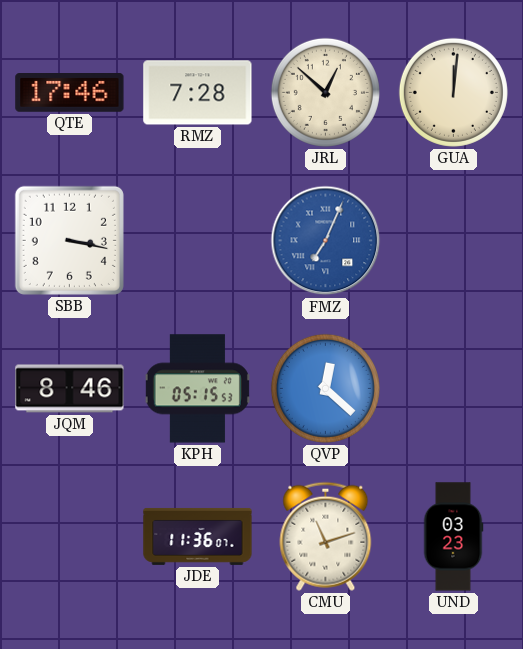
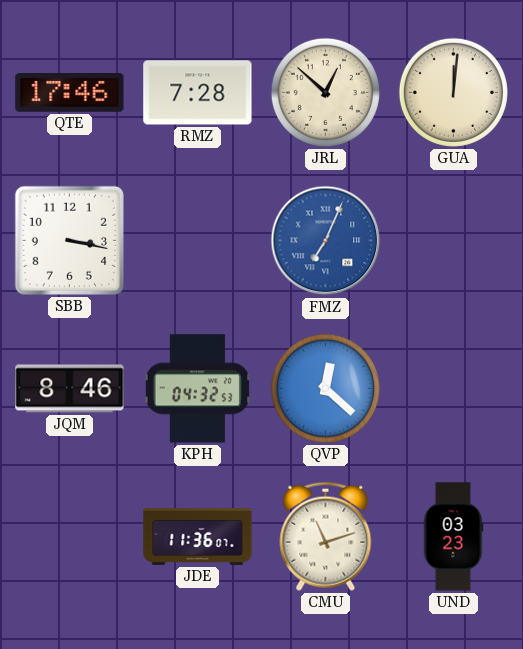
KPH: 05:15 -> 04:32 (197, 389)
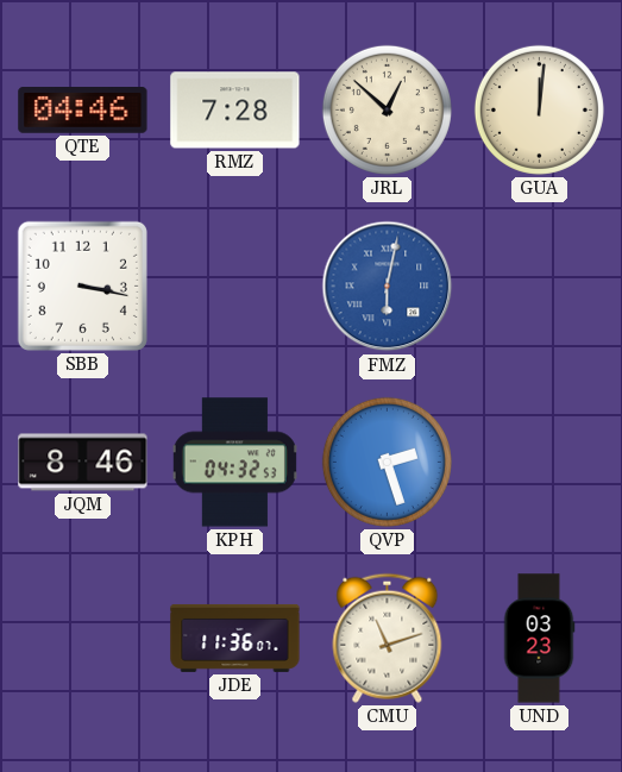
QTE: 17:46 -> 04:46 (83, 111)
FMZ: 7:04 -> 6:02 (388, 287)
QVP: 12:22 -> 2:27 (387, 462)
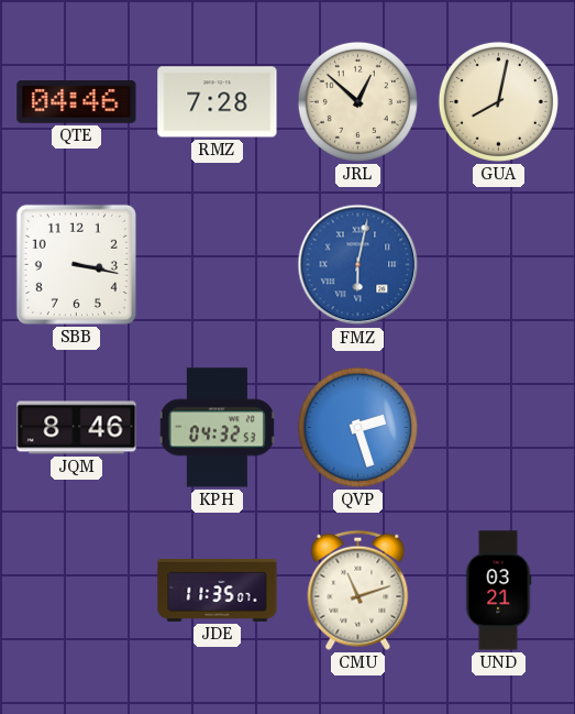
GUA: 12:01 -> 8:02 (498, 101)
JDE: 11:36 -> 11:35 (218, 590)
UND: 03:23 -> 03:21 (498, 591)
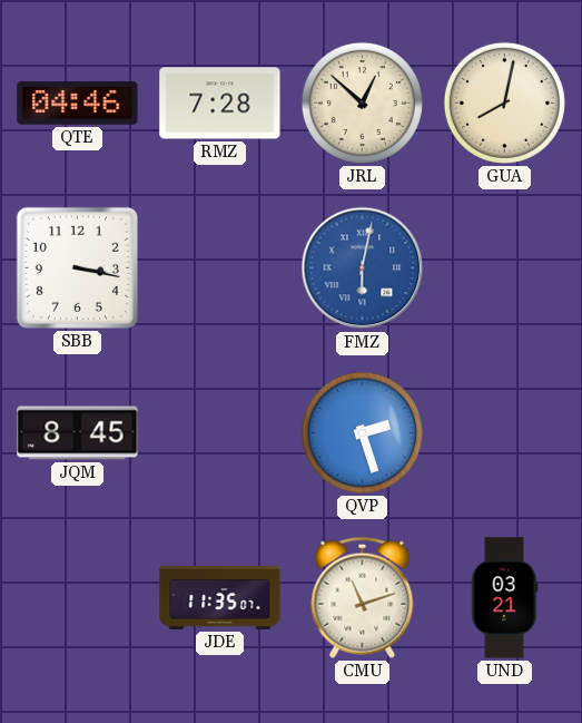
JQM: 8:46 -> 8:45 (78, 433)
KPH: 04:32 -> none (217, 428)
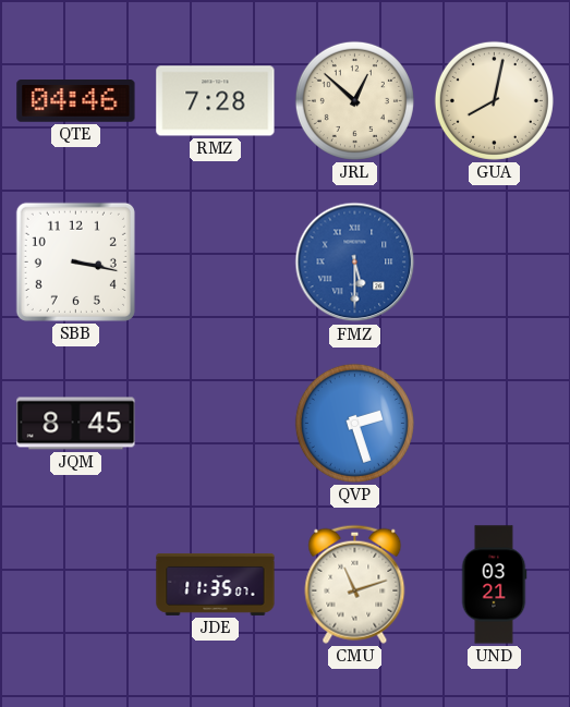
FMZ: 6:02 -> 5:30 (355, 263)
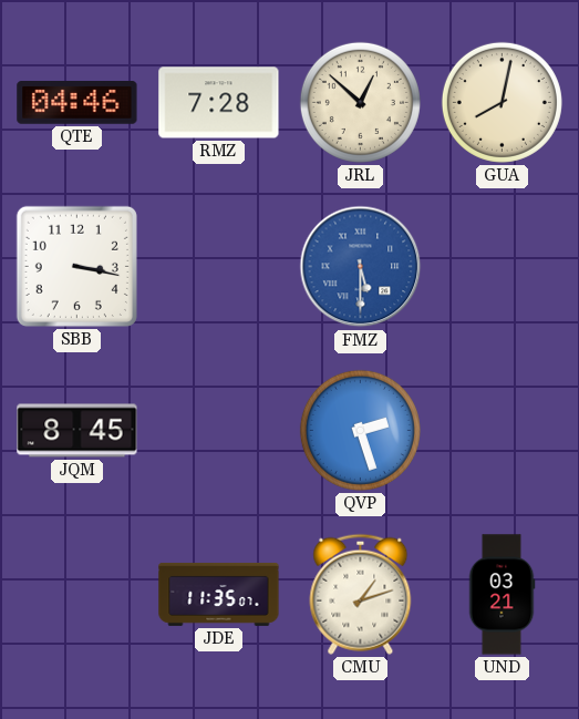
CMU: 11:12 -> 1:12 (361, 594)
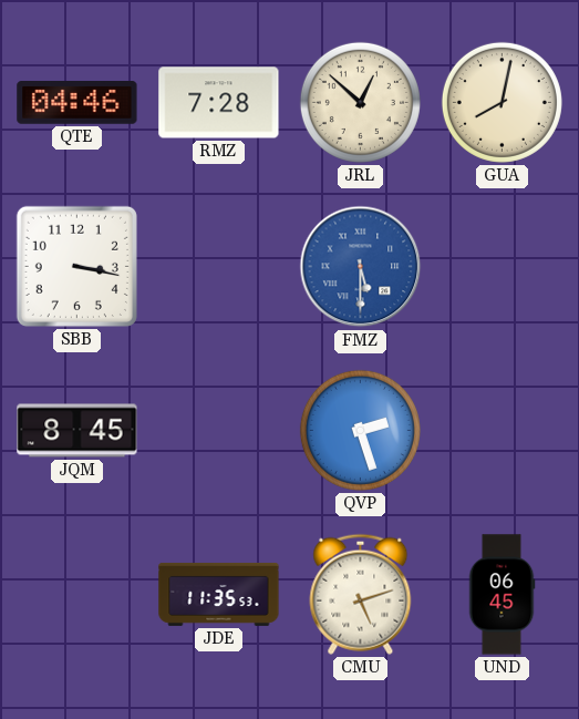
JDE: 11:35:07 -> 11:35:53 (219, 594)
CMU: 1:12 -> 5:12 (361, 594)
UND: 03:21 -> 06:45 (502, 595)
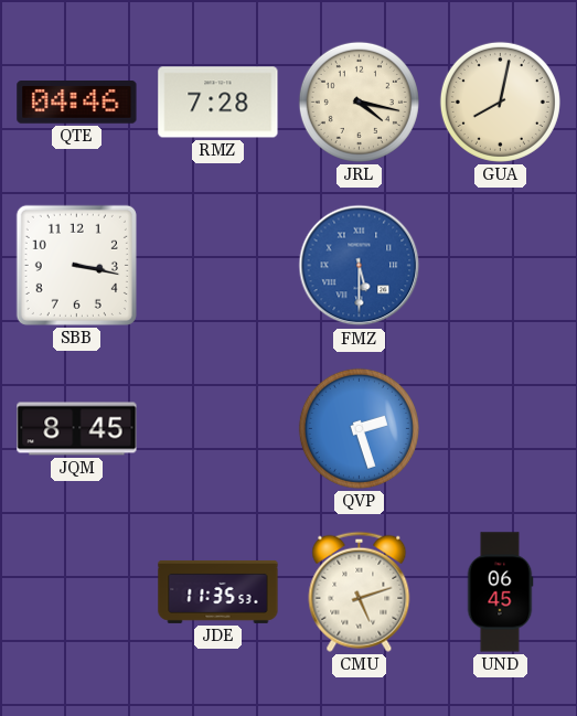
JRL: 12:52 -> 4:17 (359, 101)
